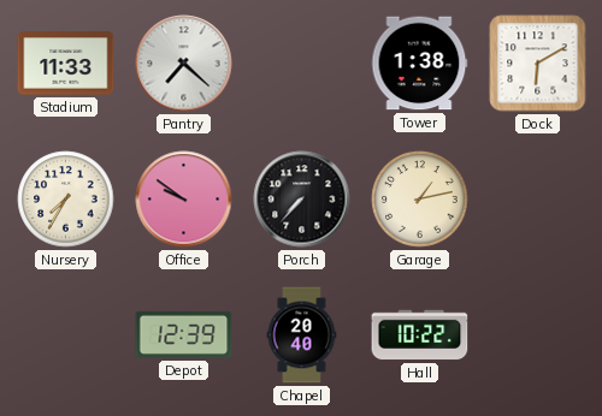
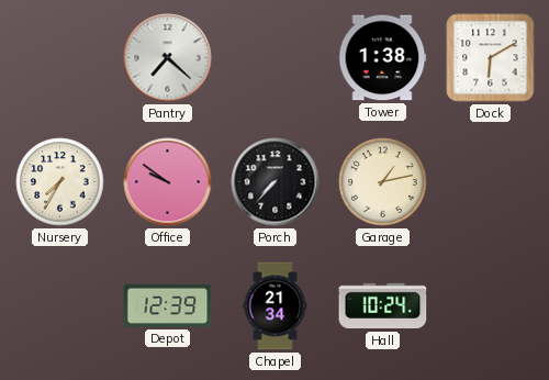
Stadium: 11:33 -> none (66, 64)
Chapel: 20:40 -> 21:34 (276, 306)
Hall: 10:22 -> 10:24 (383, 306)
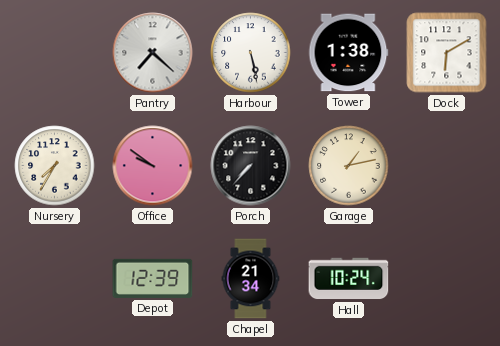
Harbour: none -> 5:28 (251, 53)
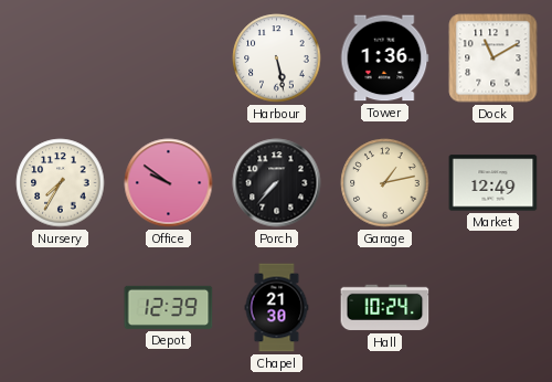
Pantry: 7:22 -> none (153, 53)
Tower: 1:38 -> 1:36 (384, 59)
Dock: 6:10 -> 11:10 (493, 59)
Market: none -> 12:49 (493, 183)
Chapel: 21:34 -> 21:30 (277, 308)
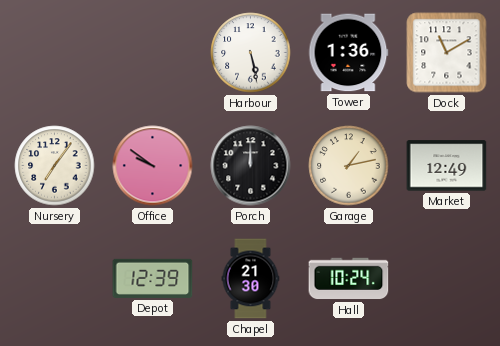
Nursery: 7:35 -> 7:06 (55, 166)
Porch: 7:37 -> 12:00 (251, 166)
